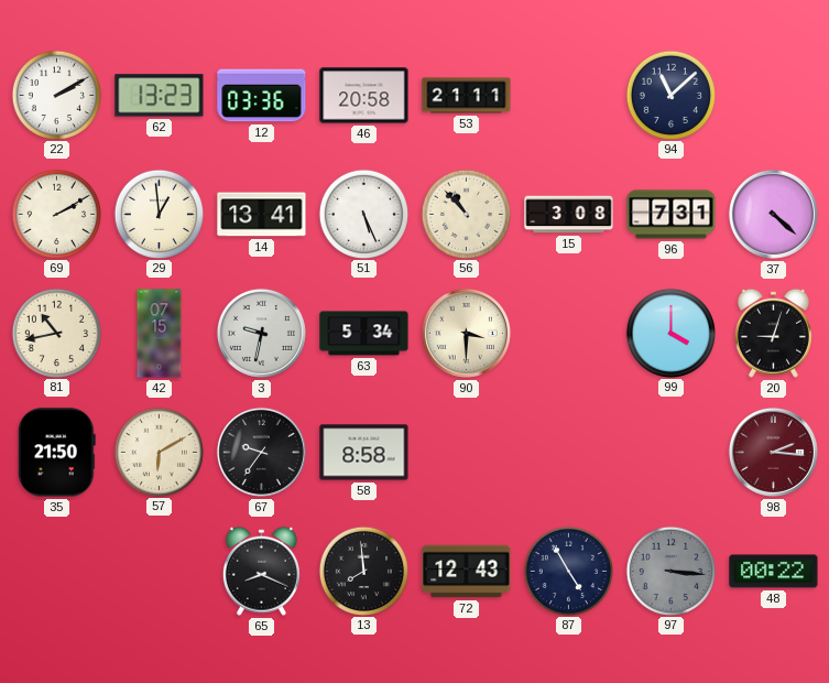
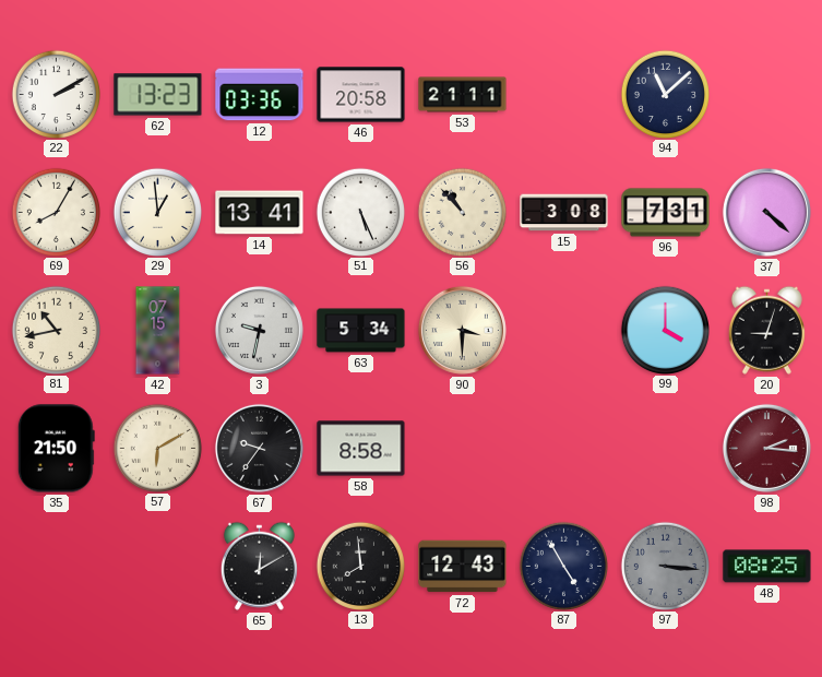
69: 2:10 -> 8:05 (57, 212)
65: 8:19 -> 12:10 (259, 566)
48: 00:22 -> 08:25 (767, 567)
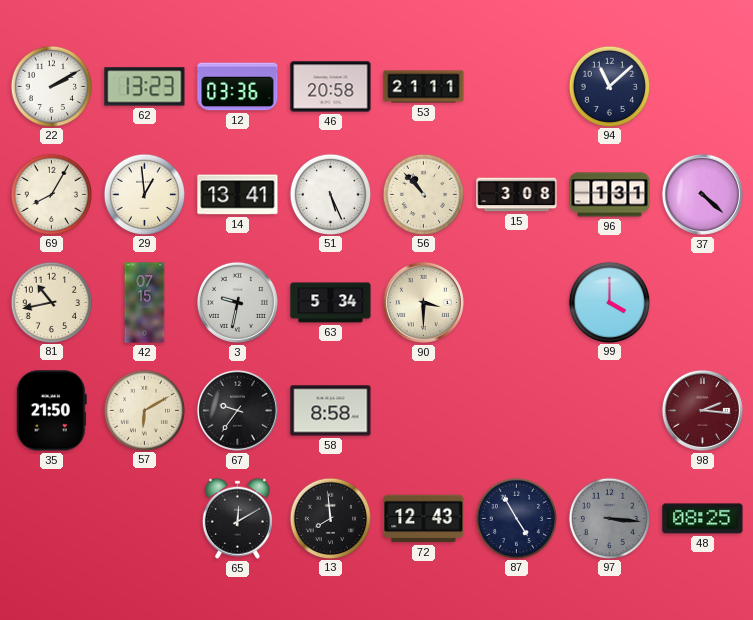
96: 7:31 -> 1:31 (610, 195)
20: 9:03 -> none (766, 330)
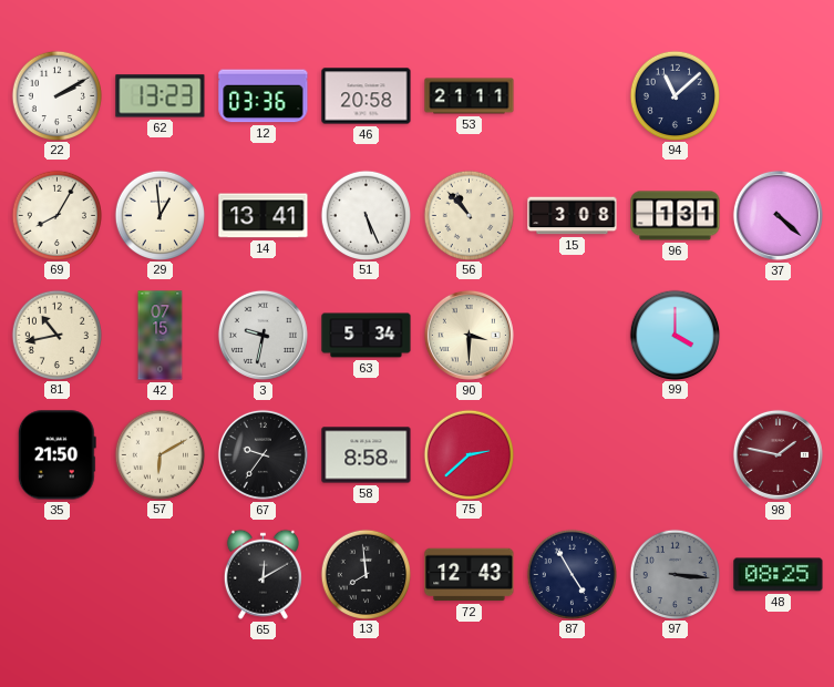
75: none -> 2:38 (470, 454)
98: 2:16 -> 1:47 (778, 454)
